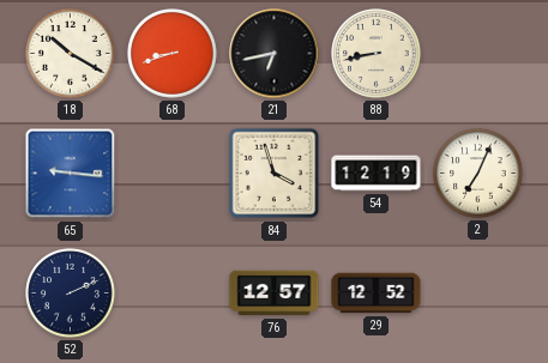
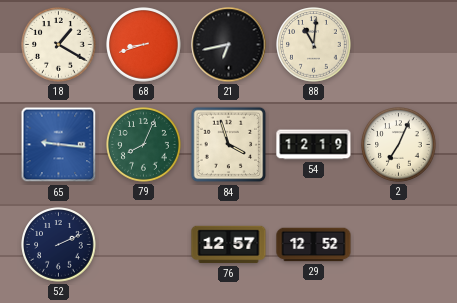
18: 10:20 -> 1:20 (59, 45)
88: 8:43 -> 11:01 (314, 45)
79: none -> 8:04 (144, 145)
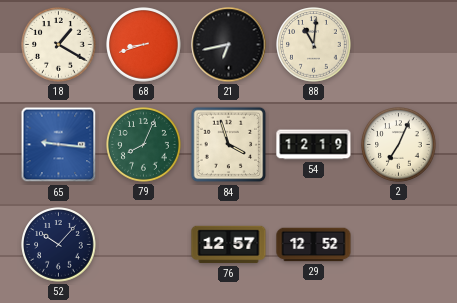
52: 2:11 -> 10:07 (59, 245)
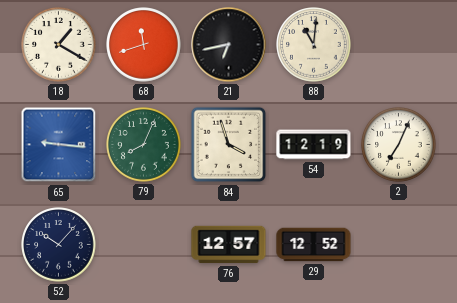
68: 8:42 -> 11:42 (144, 45)
